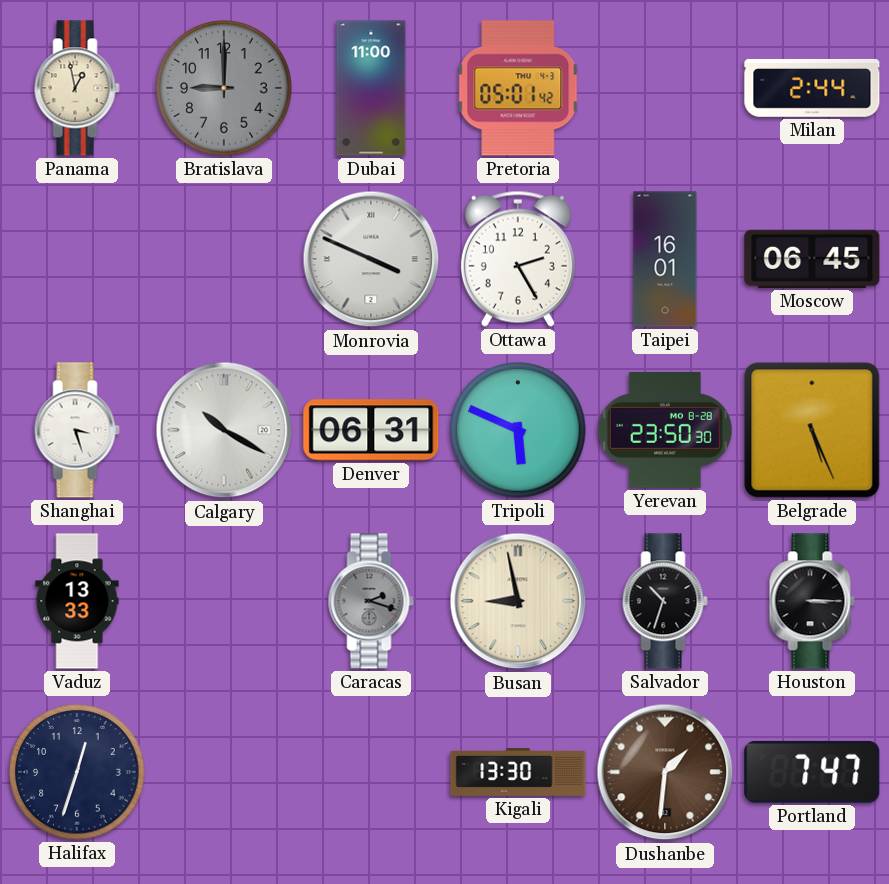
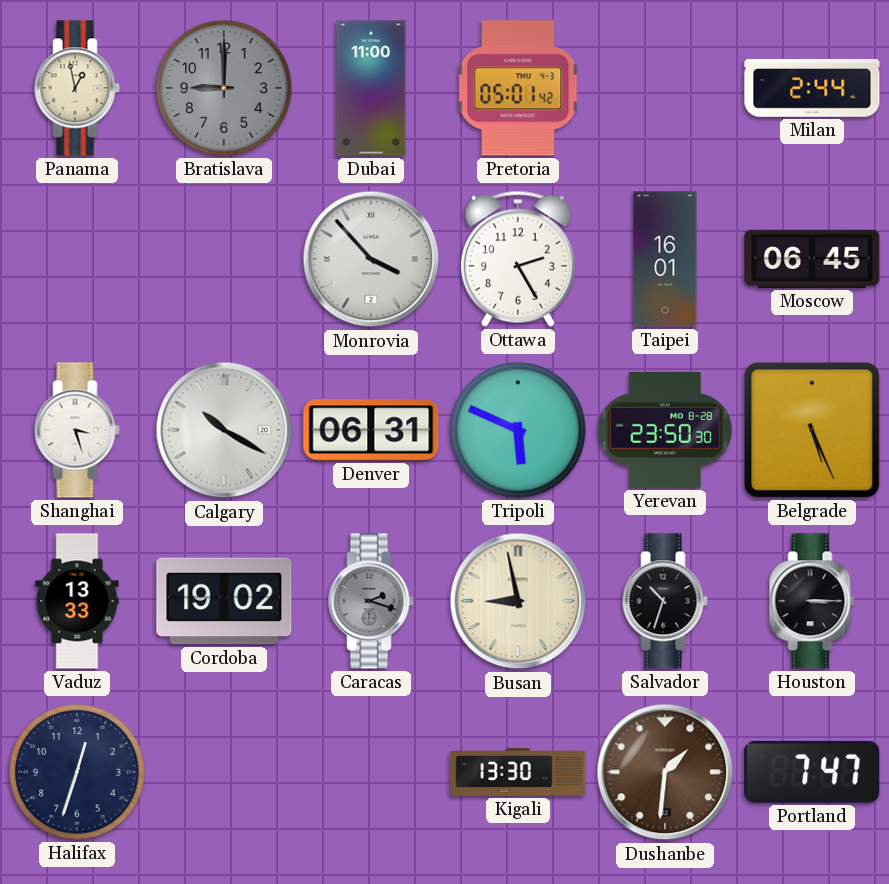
Monrovia: 3:49 -> 3:53 (371, 259)
Cordoba: none -> 19:02 (224, 601)
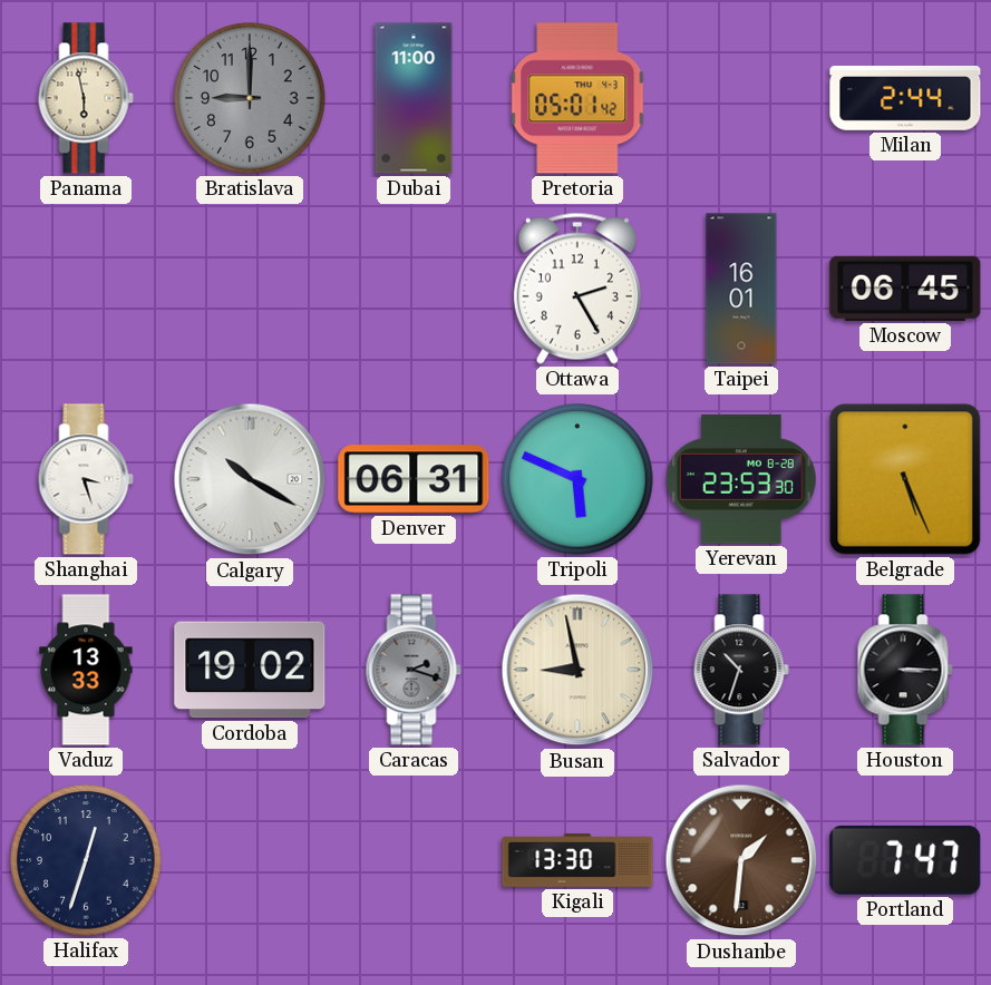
Panama: 12:58 -> 5:58 (86, 98)
Monrovia: 3:53 -> none (371, 259)
Yerevan: 23:50 -> 23:53 (741, 479)
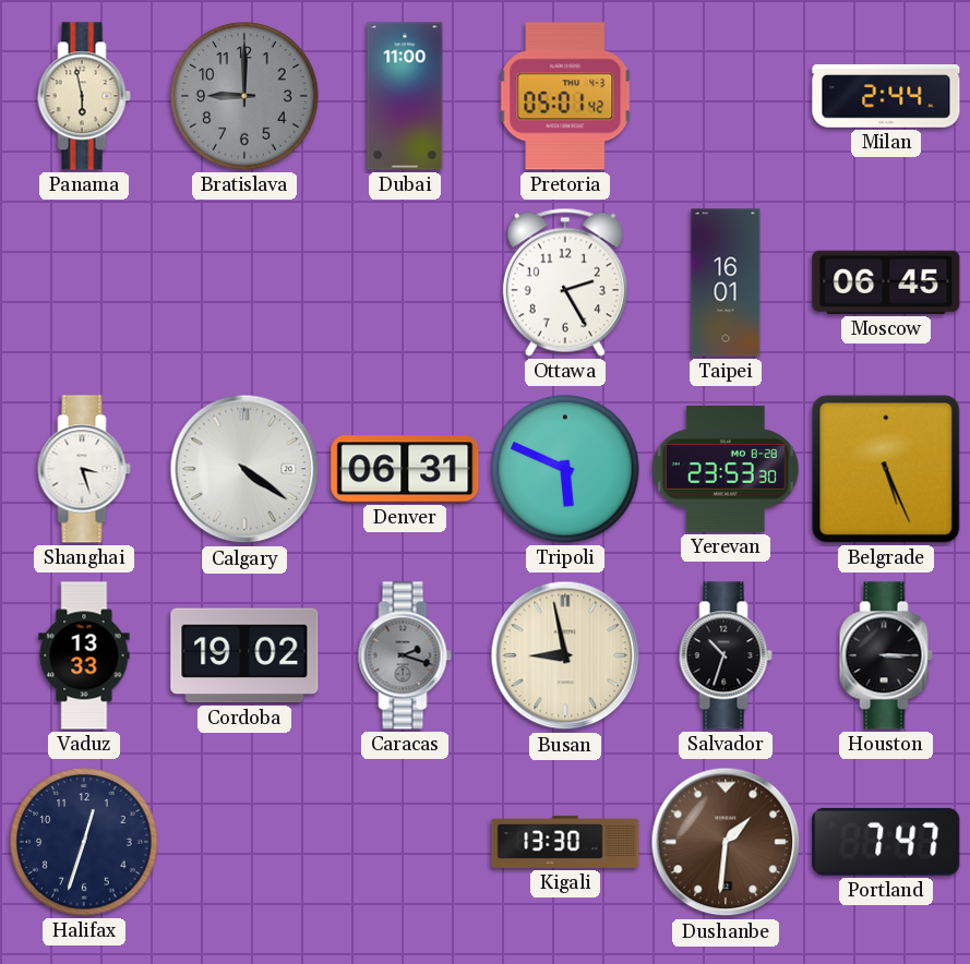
Calgary: 10:20 -> 4:21 (244, 469)
